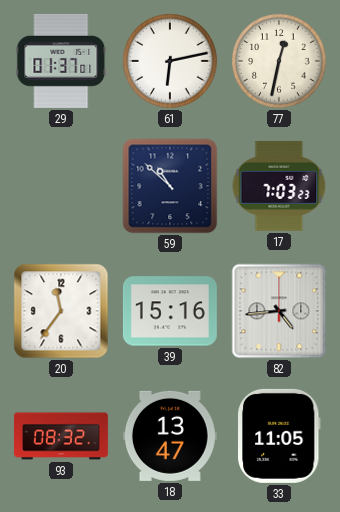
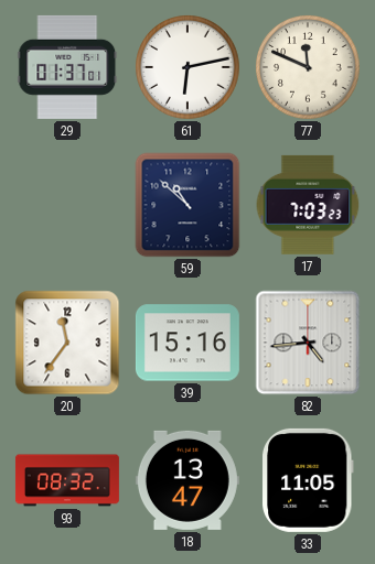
77: 12:32 -> 11:49 (308, 67)
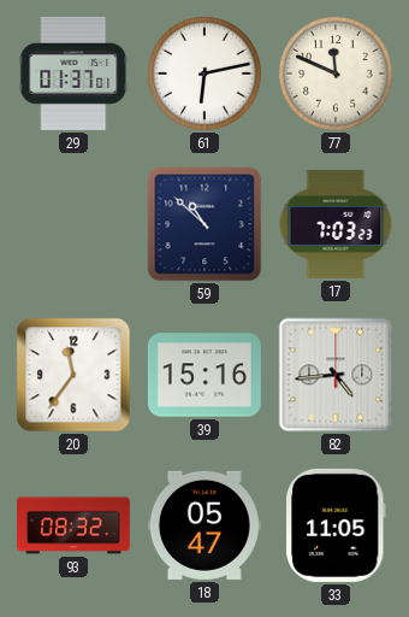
18: 13:47 -> 05:47 (204, 525)
